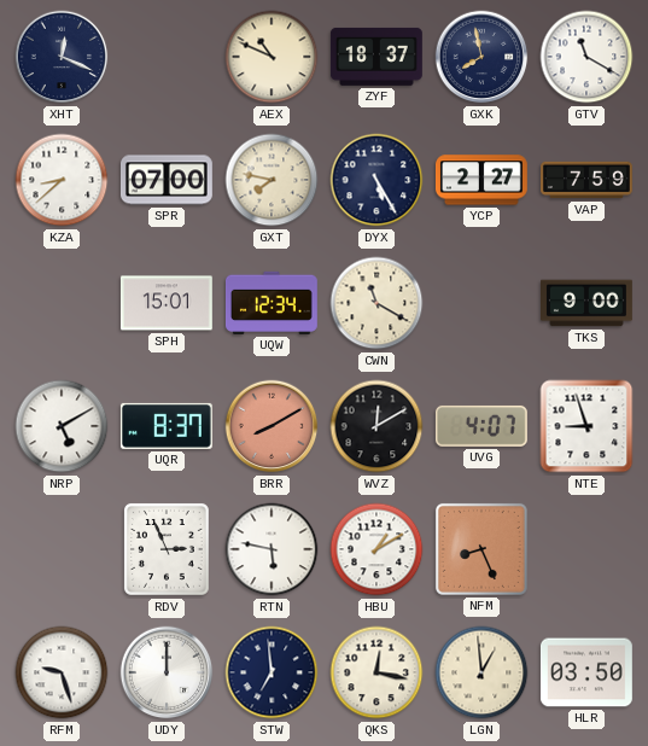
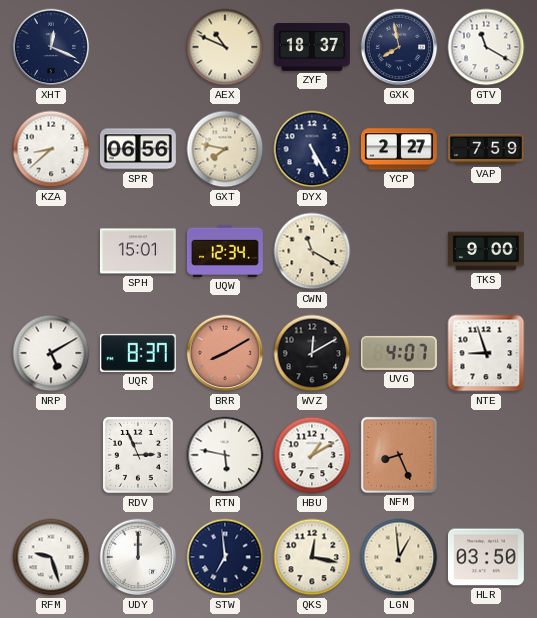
SPR: 07:00 -> 06:56 (138, 149)
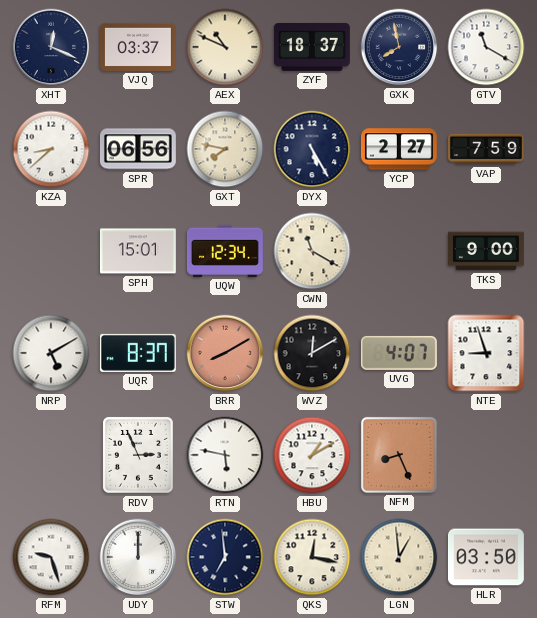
VJQ: none -> 03:37 (138, 47)
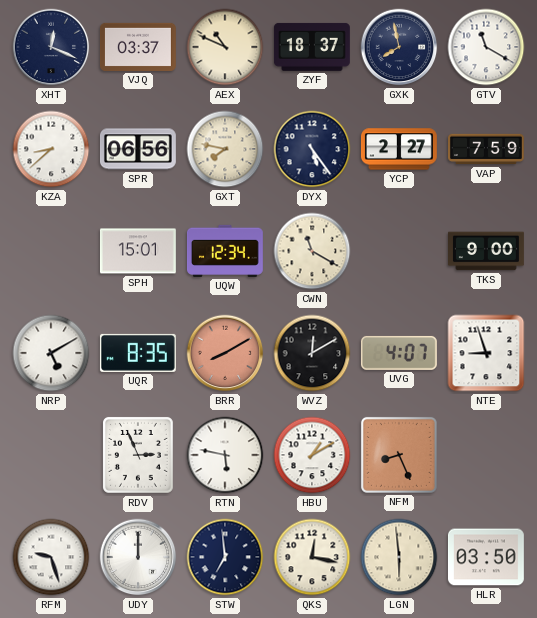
DYX: 5:25 -> 5:24 (312, 149)
UQR: 8:37 -> 8:35 (138, 353)
LGN: 12:59 -> 5:59 (399, 557)
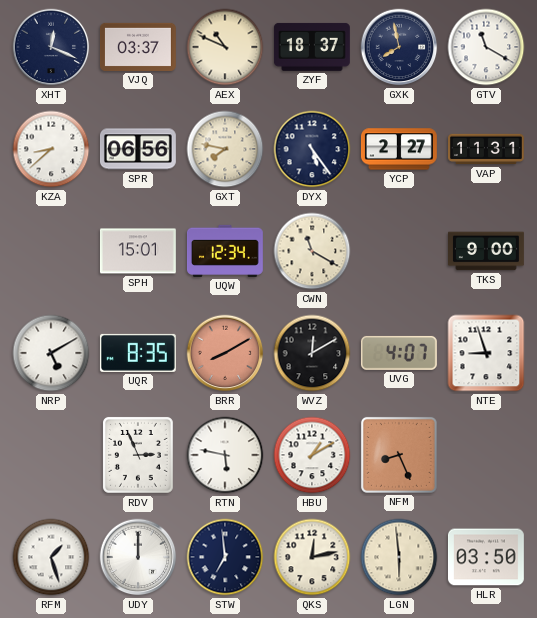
VAP: 7:59 -> 11:31 (487, 149)
RFM: 9:27 -> 1:27 (51, 557)
QKS: 12:17 -> 12:13 (312, 557)
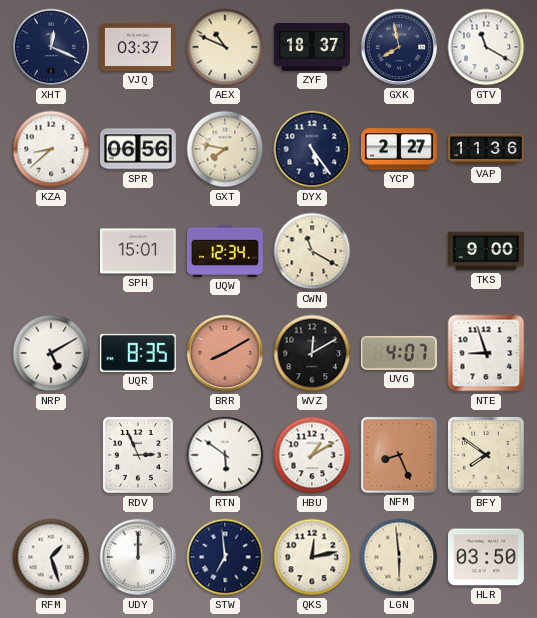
VAP: 11:31 -> 11:36 (487, 149)
RTN: 5:47 -> 5:51 (225, 455)
BFY: none -> 7:51 (486, 455)
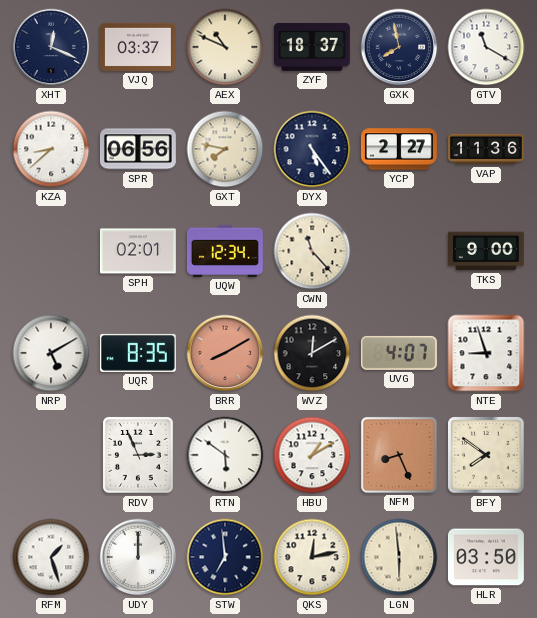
SPH: 15:01 -> 02:01 (138, 251)
CWN: 11:20 -> 11:23 (312, 251)
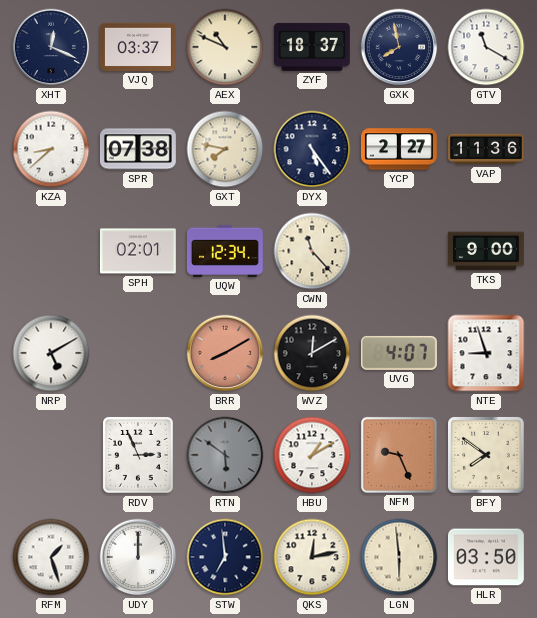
SPR: 06:56 -> 07:38 (138, 149)
UQR: 8:35 -> none (138, 353)
RTN dial: white -> grey (225, 455)
NFM: 8:26 -> 9:26 (399, 455)
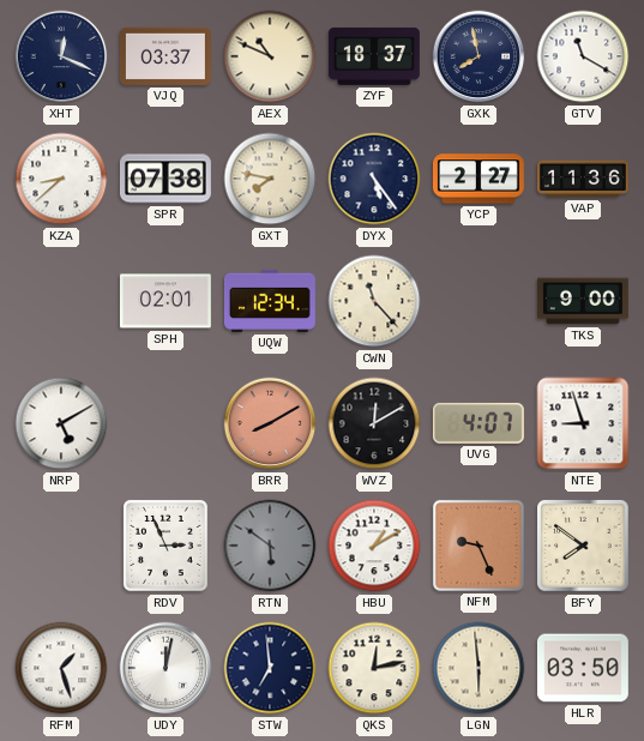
UDY: 12:00 -> 12:02 (165, 668)
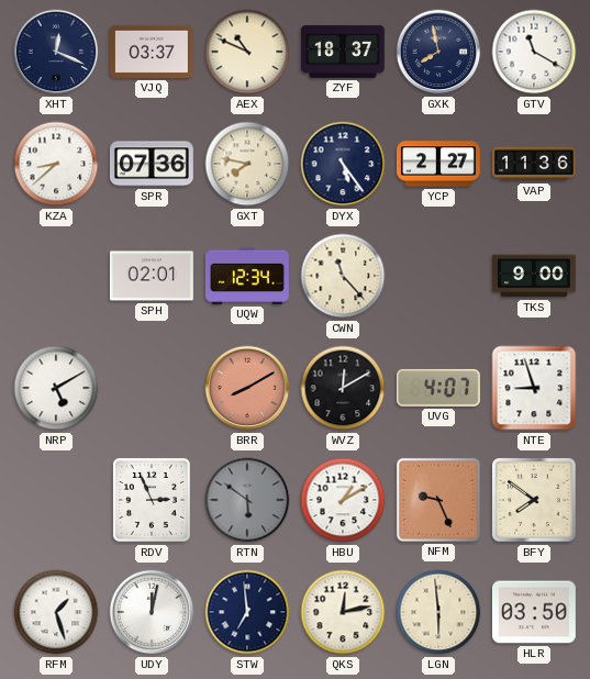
SPR: 07:38 -> 07:36 (152, 164)
